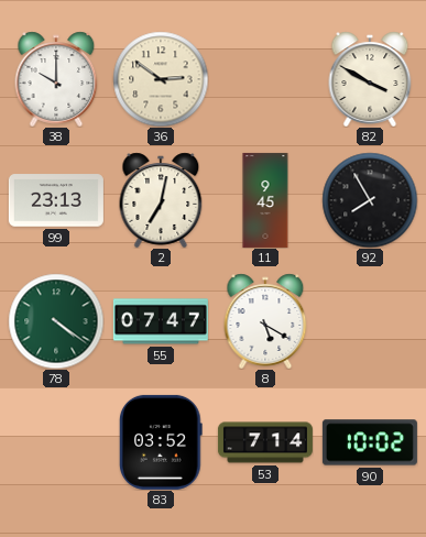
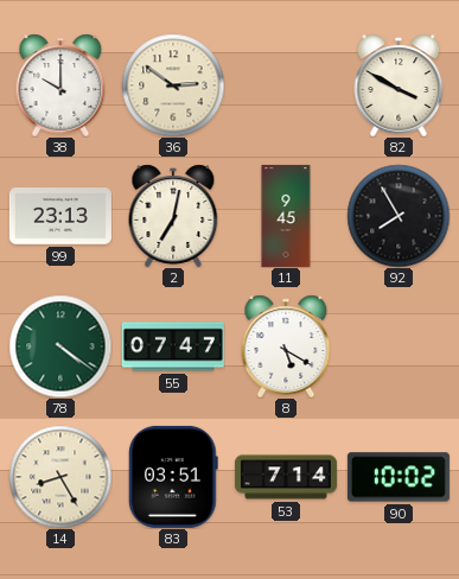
14: none -> 8:25 (60, 477)
83: 03:52 -> 03:51 (173, 477)
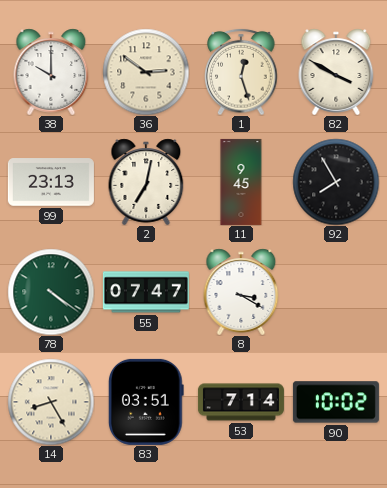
1: none -> 12:27 (241, 72)
8: 5:20 -> 3:20 (241, 292)
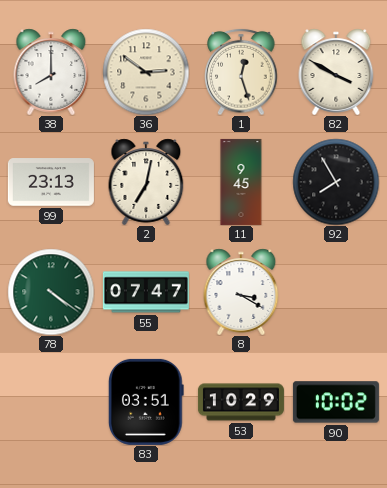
38: 10:00 -> 8:00 (51, 72)
14: 8:25 -> none (51, 402)
53: 7:14 -> 10:29 (241, 402)
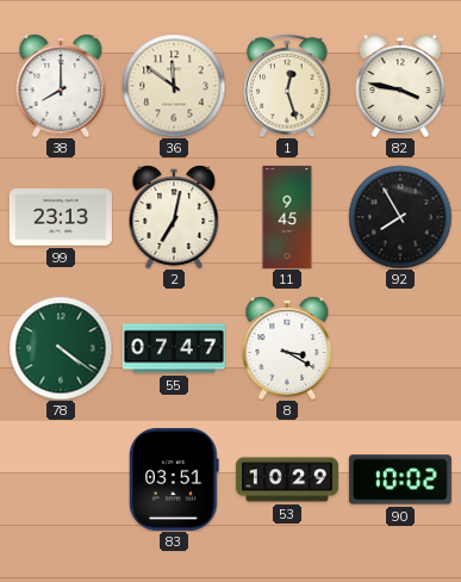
36: 2:51 -> 11:51 (174, 86)
82: 3:50 -> 3:47 (400, 86)
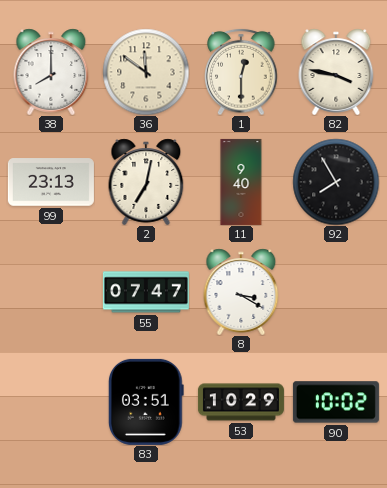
1: 12:27 -> 12:30 (241, 72)
11: 9:45 -> 9:40 (241, 182)
78: 4:21 -> none (61, 348)
